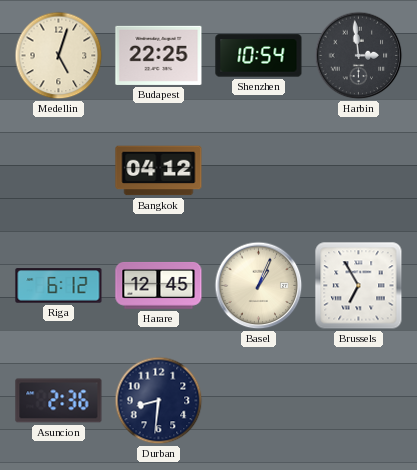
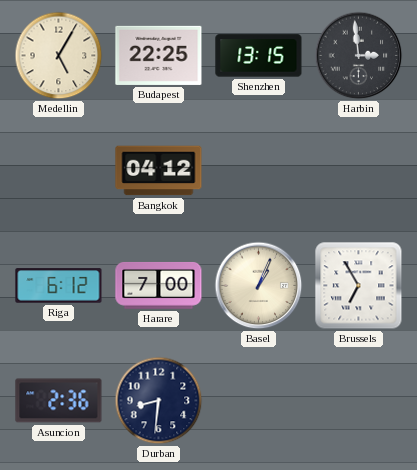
Medellin: 5:03 -> 5:05 (59, 56)
Shenzhen: 10:54 -> 13:15 (259, 56)
Harare: 12:45 -> 7:00 (159, 286)
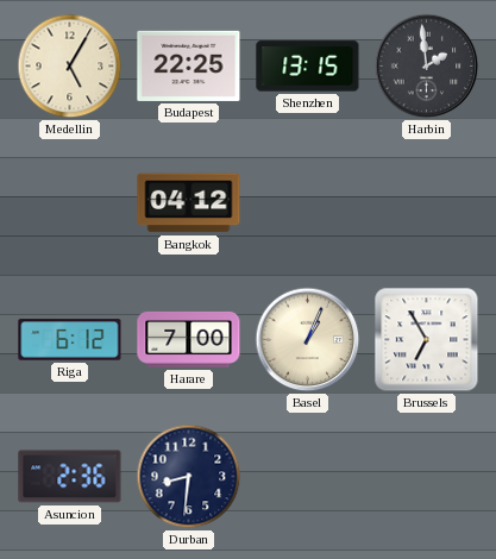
Harbin: 2:59 -> 1:59 (427, 67)
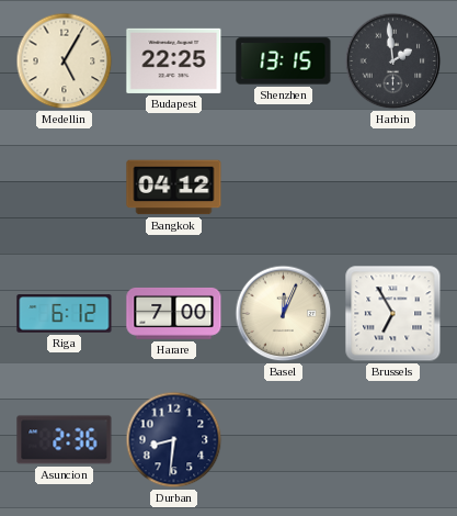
Basel: 1:04 -> 12:04 (284, 314)
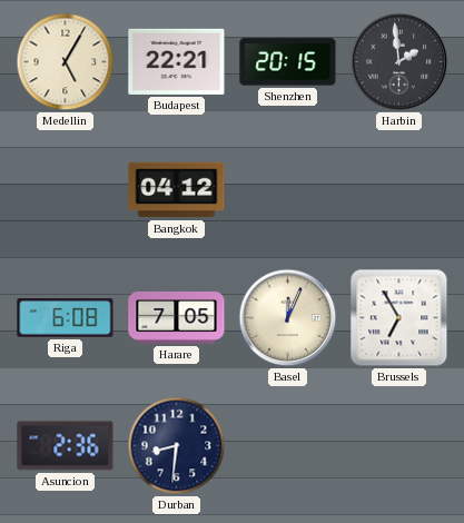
Budapest: 22:25 -> 22:21 (177, 61)
Shenzhen: 13:15 -> 20:15 (288, 62)
Riga: 6:12 -> 6:08 (66, 318)
Harare: 7:00 -> 7:05 (177, 318)
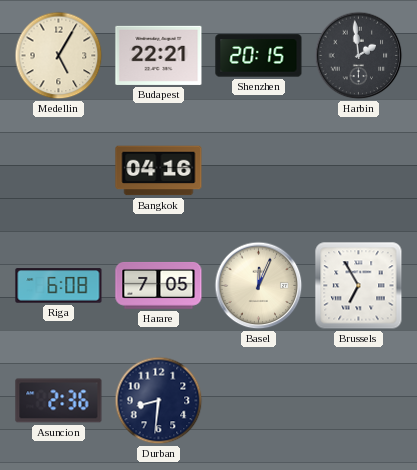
Bangkok: 04:12 -> 04:16 (159, 171)
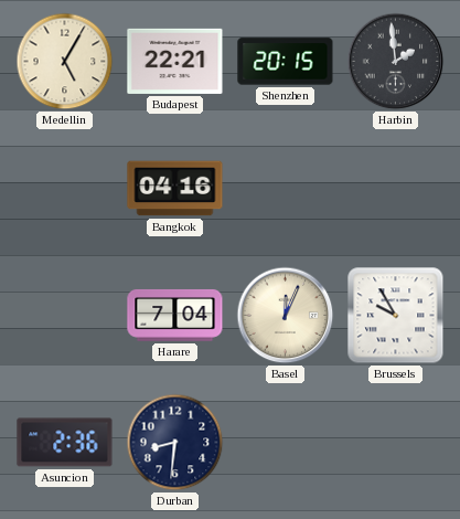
Riga: 6:08 -> none (59, 286)
Harare: 7:05 -> 7:04 (175, 316)
Brussels: 6:55 -> 9:55 (396, 316)
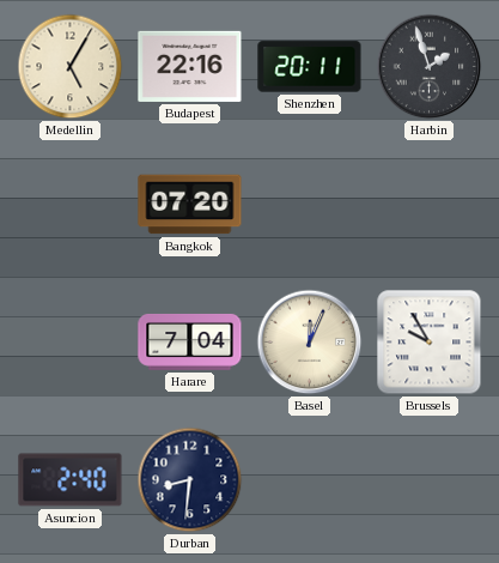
Budapest: 22:21 -> 22:16 (190, 66)
Shenzhen: 20:15 -> 20:11 (310, 67)
Harbin: 1:59 -> 1:57 (430, 67)
Bangkok: 04:16 -> 07:20 (190, 205)
Asuncion: 2:36 -> 2:40 (71, 480)
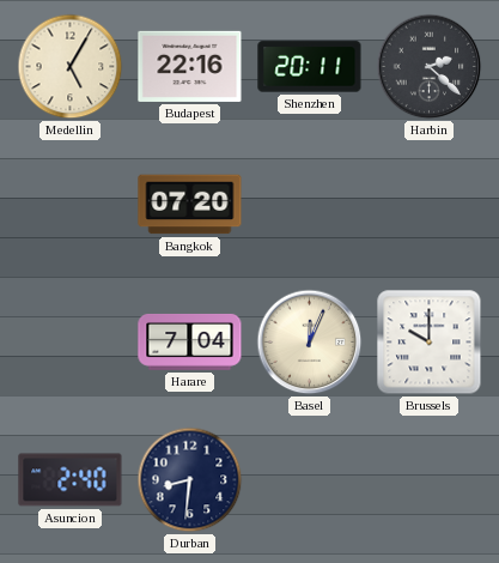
Harbin: 1:57 -> 2:22 (430, 67)
Brussels: 9:55 -> 10:00 (430, 343)
